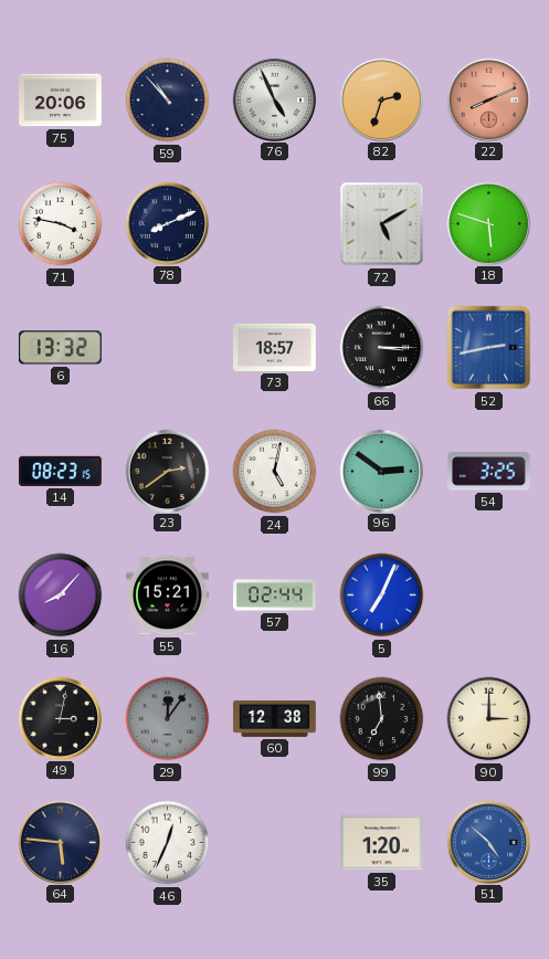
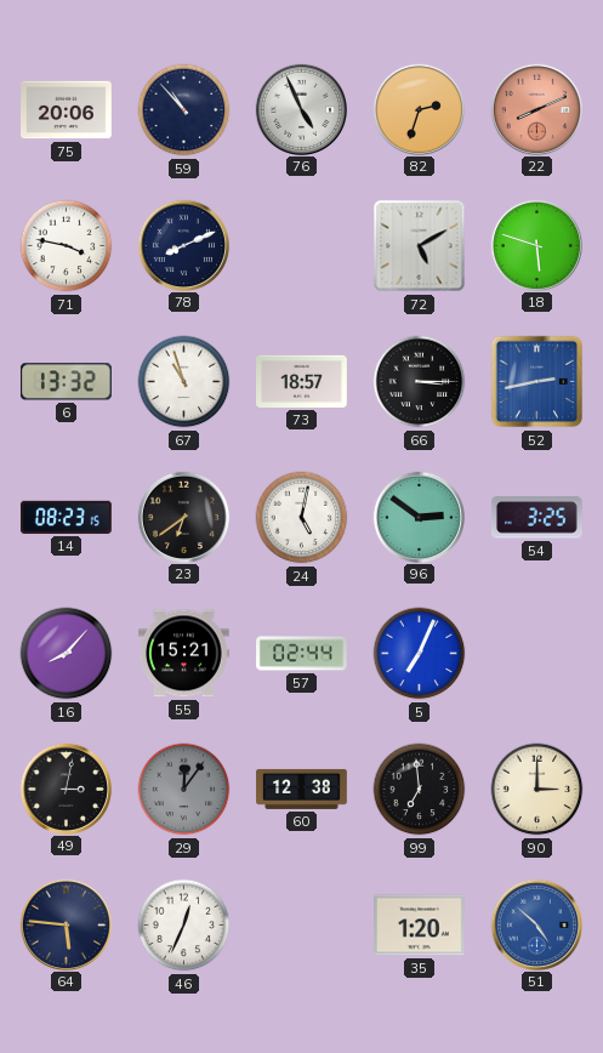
67: none -> 10:57 (184, 382)
23: 2:39 -> 6:39 (183, 517)
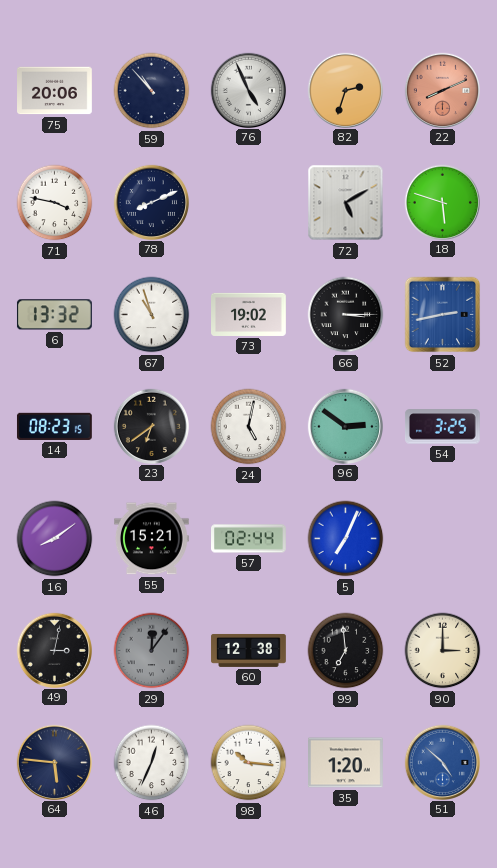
73: 18:57 -> 19:02 (249, 314)
16: 8:07 -> 8:09 (55, 539)
98: none -> 10:16 (249, 763)
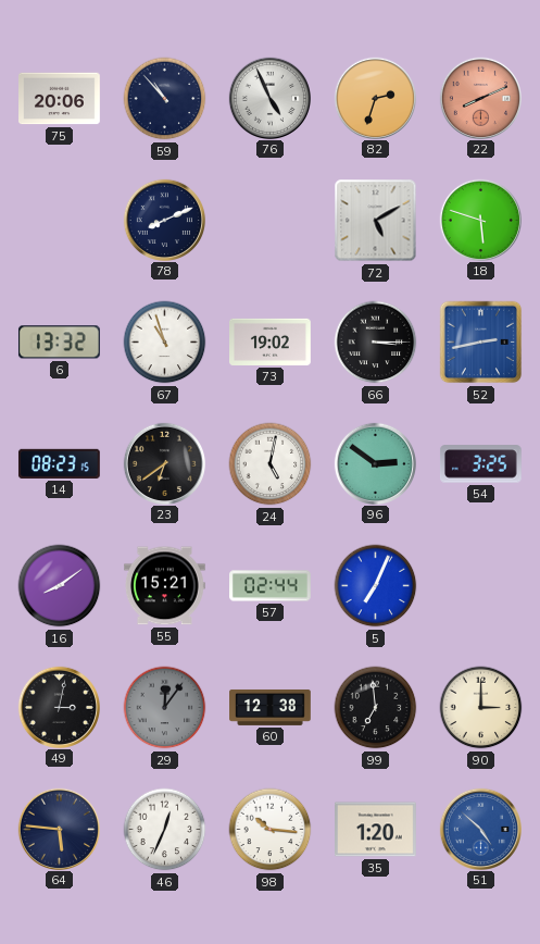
71: 3:47 -> none (55, 203)
